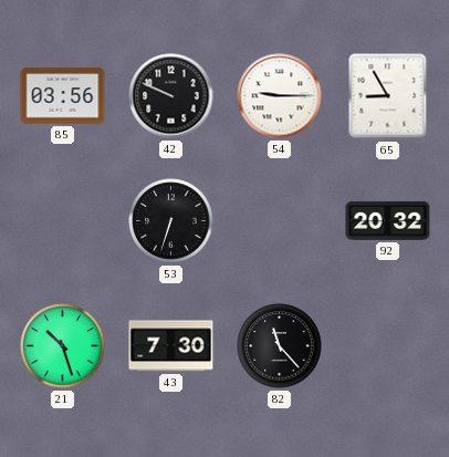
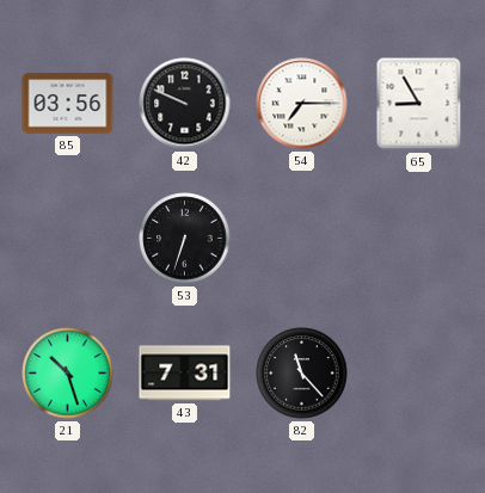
54: 9:15 -> 7:15 (302, 104)
92: 20:32 -> none (388, 220)
43: 7:30 -> 7:31 (185, 374)
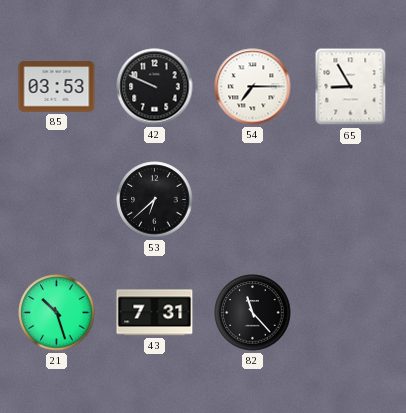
85: 03:56 -> 03:53 (57, 87)
53: 6:33 -> 6:38 (155, 200)
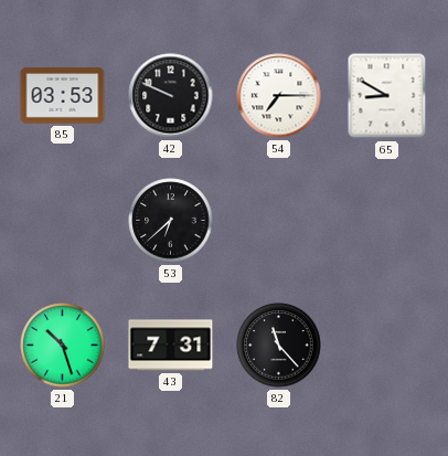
65: 8:55 -> 8:50 (387, 96)
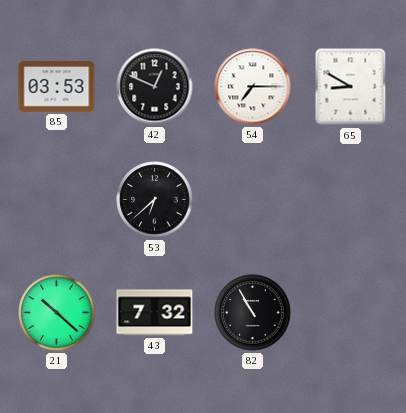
42: 9:49 -> 12:49 (155, 87)
21: 10:27 -> 10:22 (57, 313)
43: 7:31 -> 7:32 (155, 313)
82: 11:23 -> 10:55 (253, 313)
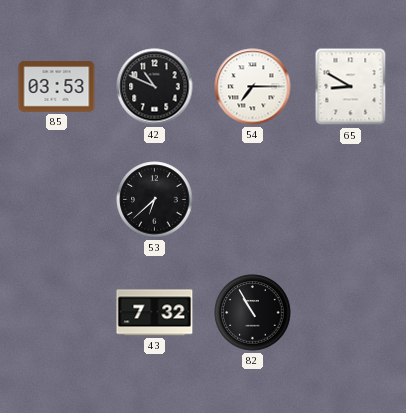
42: 12:49 -> 10:49 (155, 87)
21: 10:22 -> none (57, 313)
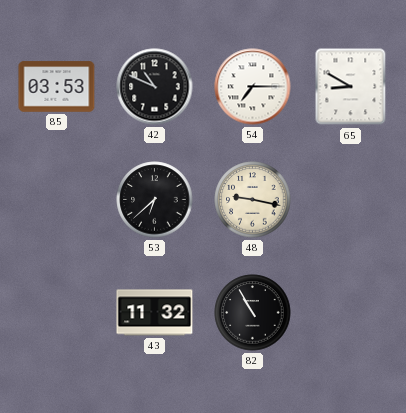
48: none -> 9:17 (253, 200)
43: 7:32 -> 11:32 (155, 313)
